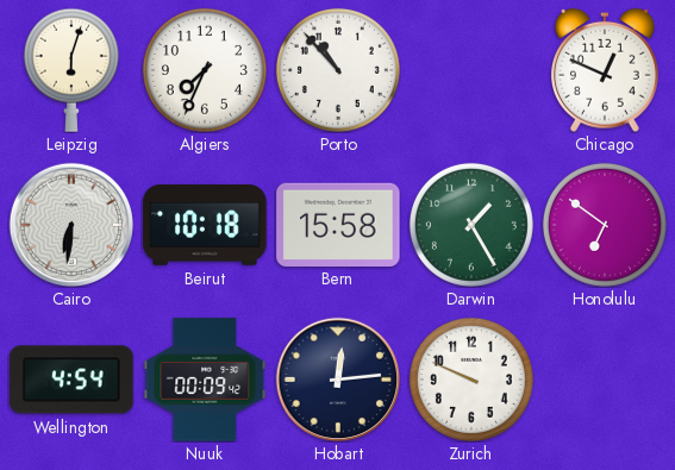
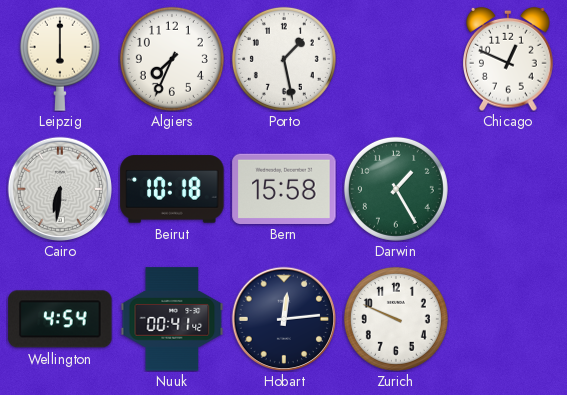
Leipzig: 6:03 -> 6:00 (60, 59)
Porto: 10:53 -> 1:28 (284, 59)
Honolulu: 6:51 -> none (605, 225)
Nuuk: 00:09 -> 00:41 (172, 319)
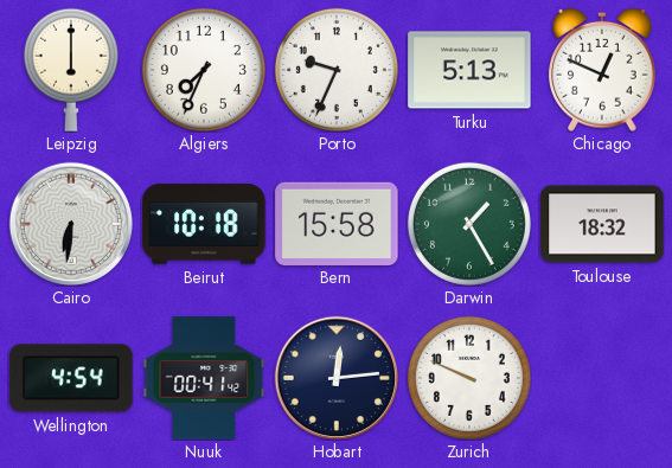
Porto: 1:28 -> 9:34 (337, 70)
Turku: none -> 5:13 (469, 70)
Toulouse: none -> 18:32 (602, 224)
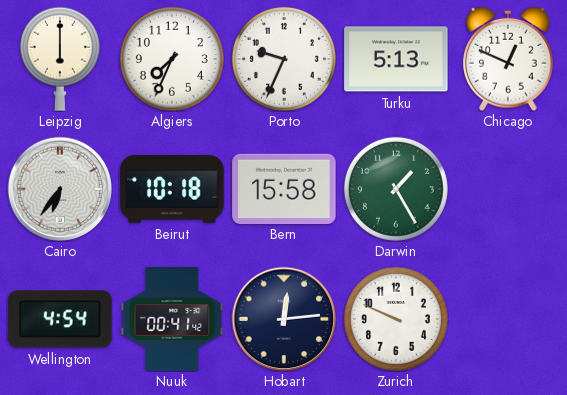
Cairo: 6:31 -> 6:36 (60, 189)
Toulouse: 18:32 -> none (602, 224)
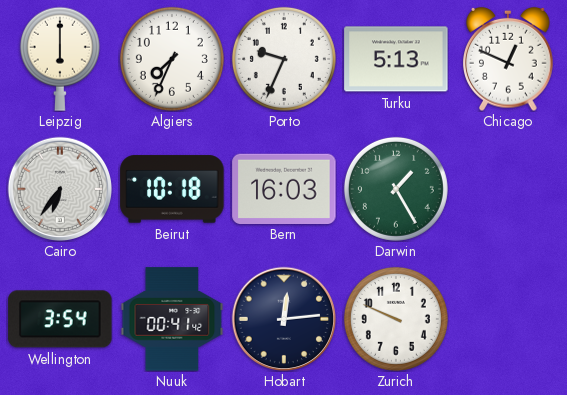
Bern: 15:58 -> 16:03 (284, 188)
Wellington: 4:54 -> 3:54 (60, 319)
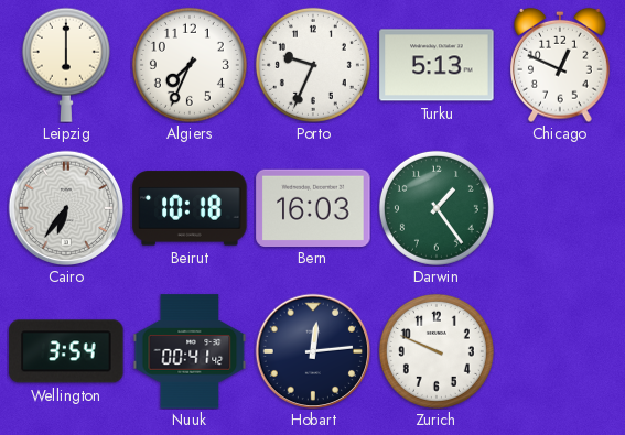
Darwin: 1:25 -> 1:24 (437, 208)
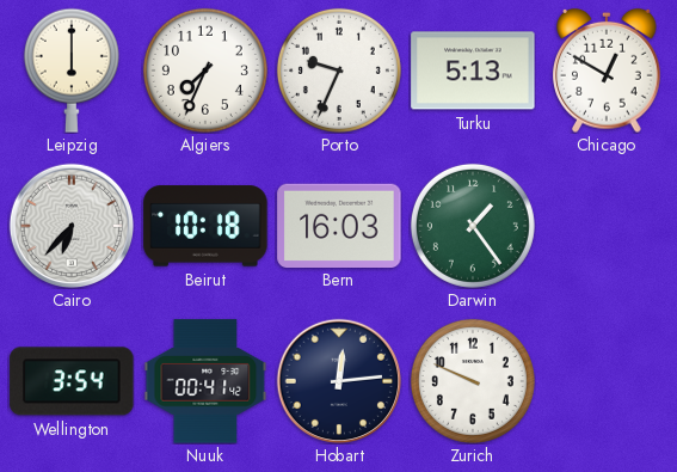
Chicago: 12:49 -> 12:50 (607, 71)
Cairo: 6:36 -> 6:37 (72, 226)
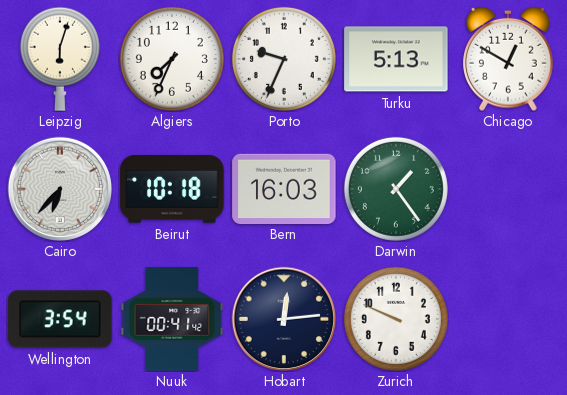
Leipzig: 6:00 -> 6:03 (60, 59)
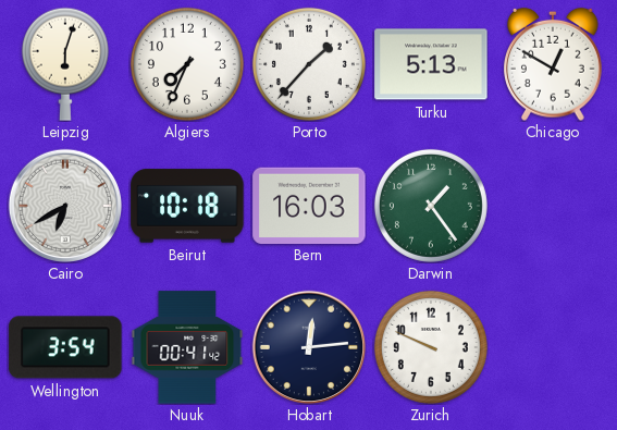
Porto: 9:34 -> 1:37 (309, 64)
Cairo: 6:37 -> 6:40 (65, 206)
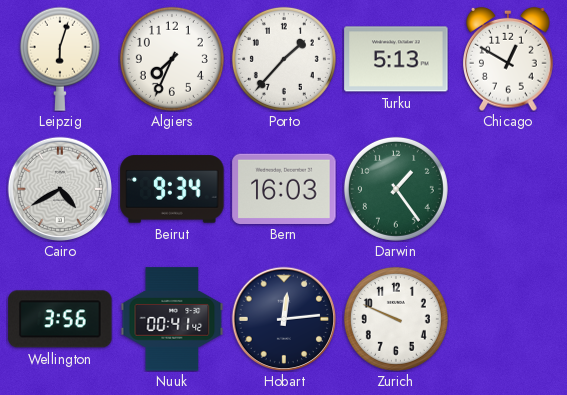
Cairo: 6:40 -> 4:40 (60, 189)
Beirut: 10:18 -> 9:34 (172, 189)
Wellington: 3:54 -> 3:56 (60, 319)
